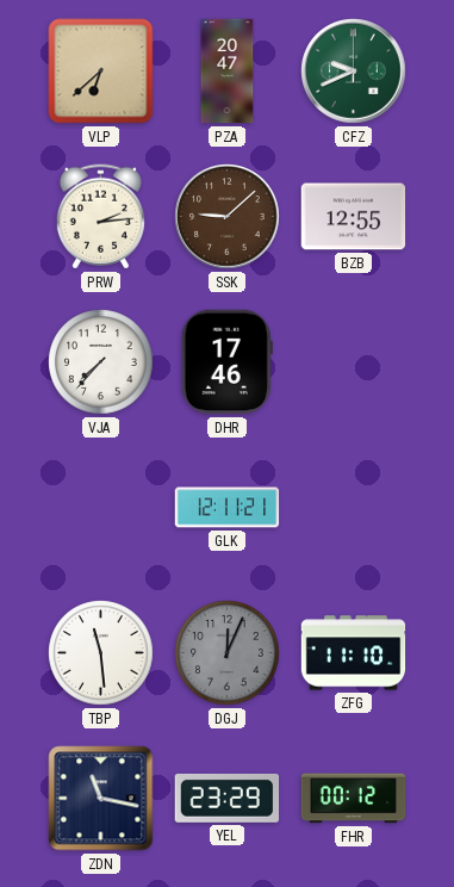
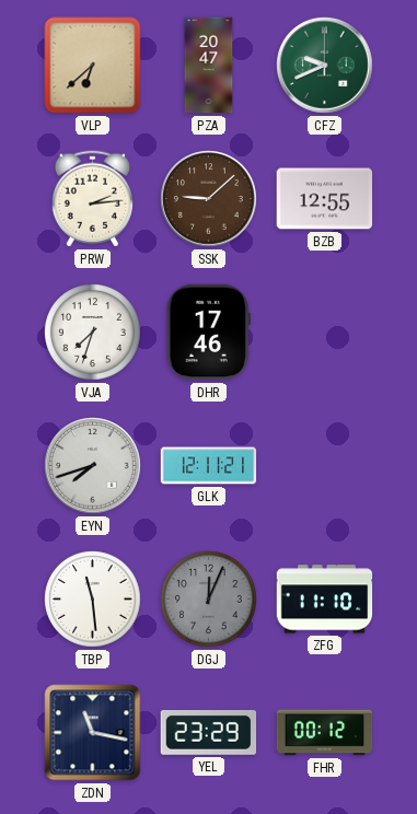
VJA: 7:37 -> 7:33 (93, 333)
EYN: none -> 7:42 (93, 466)
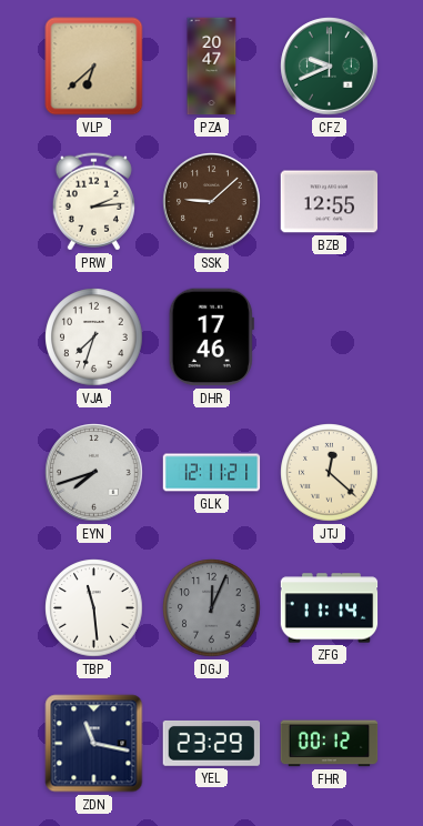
JTJ: none -> 12:22 (330, 473)
ZFG: 11:10 -> 11:14 (330, 608)
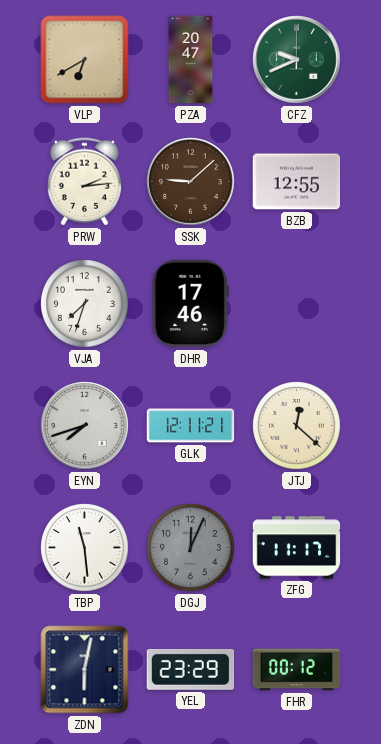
VLP: 6:38 -> 6:40 (85, 60)
ZFG: 11:14 -> 11:17 (297, 548)
ZDN: 11:17 -> 6:02 (85, 670)
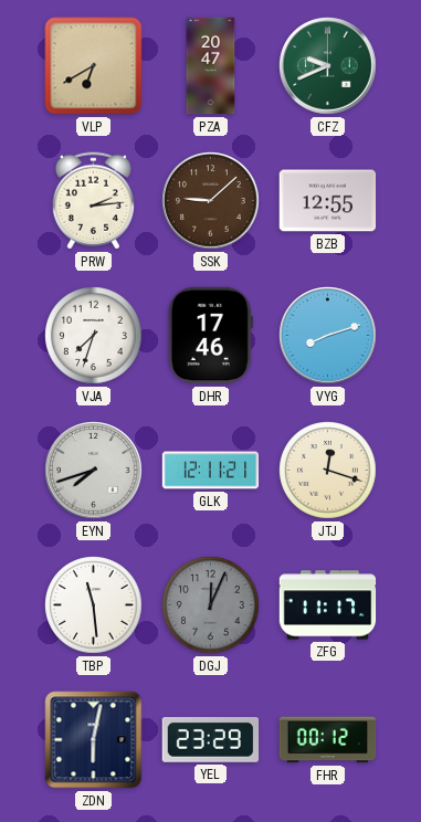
VYG: none -> 8:12 (328, 336)
JTJ: 12:22 -> 12:18 (328, 471)
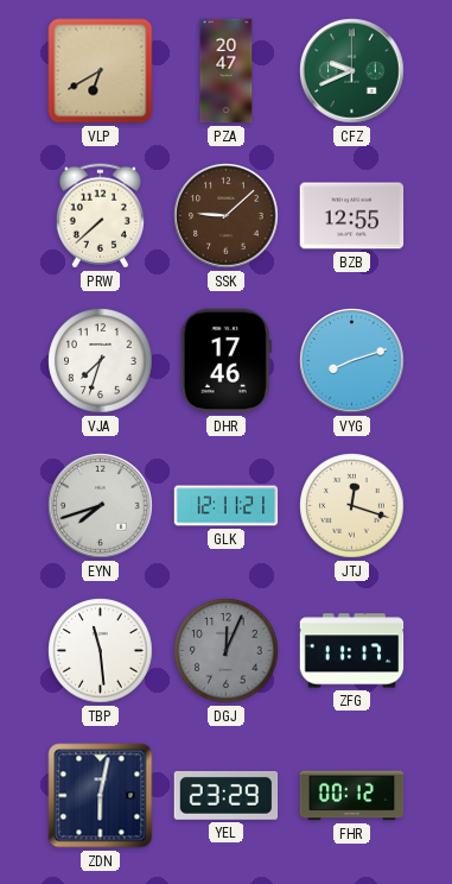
PRW: 2:14 -> 7:38 (100, 216)
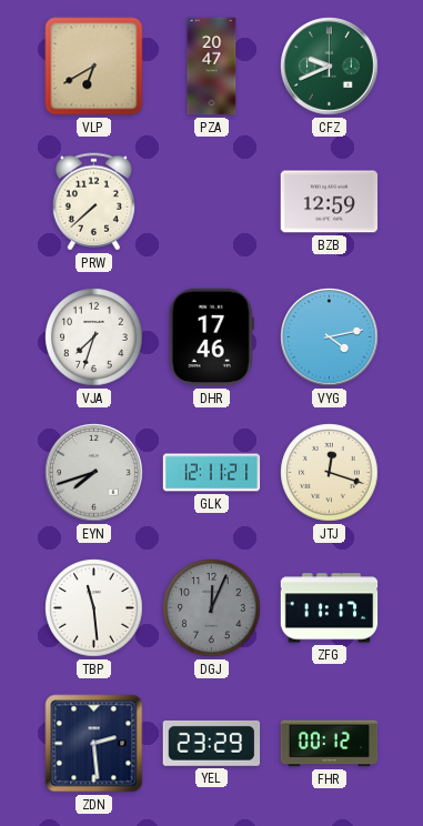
SSK: 9:08 -> none (227, 216)
BZB: 12:55 -> 12:59 (330, 202)
VYG: 8:12 -> 4:13 (330, 338)
ZDN: 6:02 -> 2:29 (94, 744)
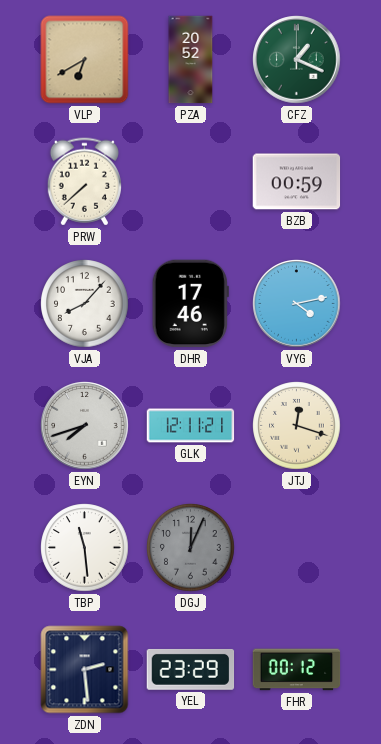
PZA: 20:47 -> 20:52 (191, 60)
CFZ: 9:41 -> 1:19 (297, 60)
BZB: 12:59 -> 00:59 (297, 182)
VJA: 7:33 -> 8:07 (85, 304)
ZFG: 11:17 -> none (330, 608)
